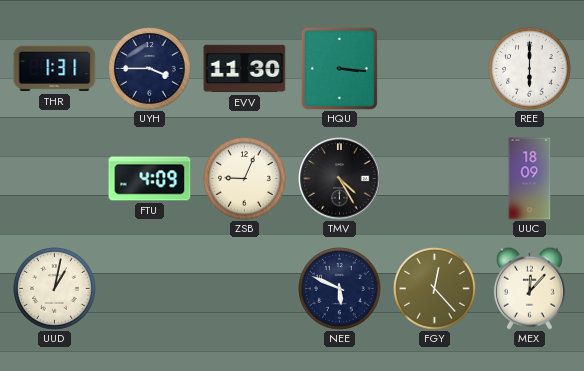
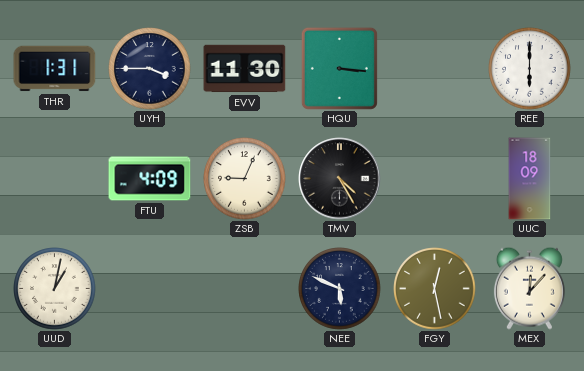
FGY: 12:23 -> 12:28 (435, 289)
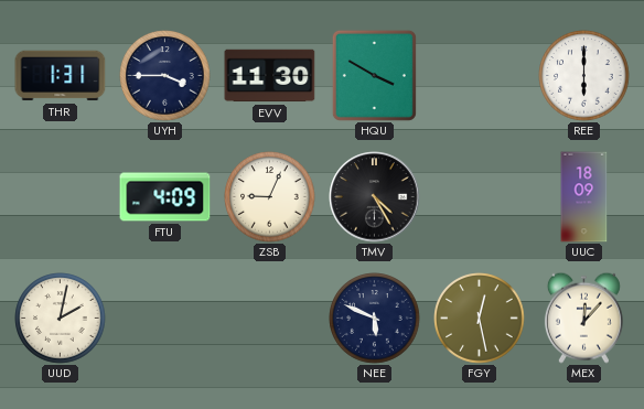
HQU: 3:16 -> 3:50 (374, 75)
UUD: 1:02 -> 2:02 (61, 319)
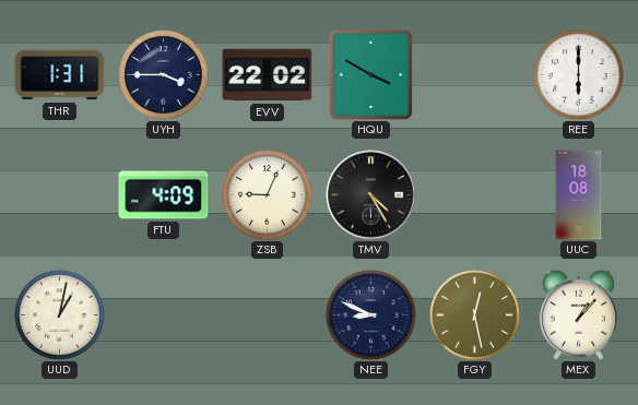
EVV: 11:30 -> 22:02 (268, 75)
UUC: 18:09 -> 18:08 (579, 195)
UUD: 2:02 -> 1:02 (60, 315)
NEE: 5:49 -> 8:49 (371, 315)
MEX: 12:07 -> 1:07 (578, 314)
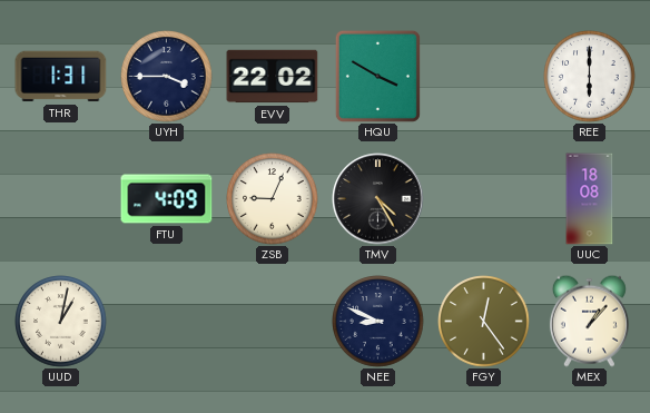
FGY: 12:28 -> 12:24 (484, 322)
